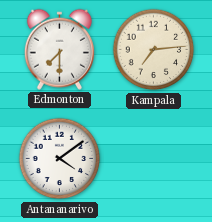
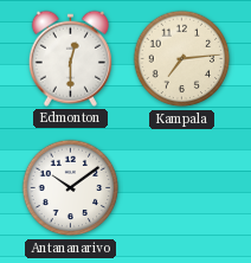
Edmonton: 7:30 -> 12:30 (70, 58)
Antananarivo: 4:09 -> 10:09 (71, 188)
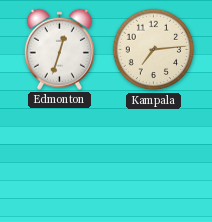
Edmonton: 12:30 -> 12:33 (59, 49)
Antananarivo: 10:09 -> none (71, 188)
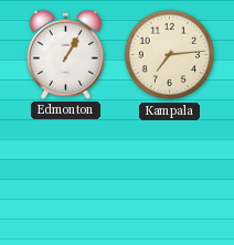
Edmonton: 12:33 -> 1:05 (65, 54)
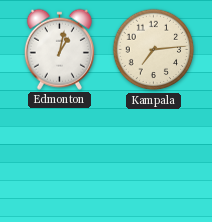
Edmonton: 1:05 -> 1:02 (59, 49)
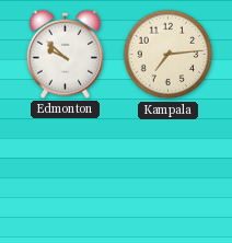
Edmonton: 1:02 -> 9:52 (65, 54)
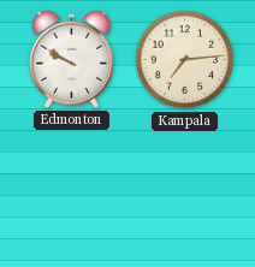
Edmonton: 9:52 -> 9:50 (71, 59)
